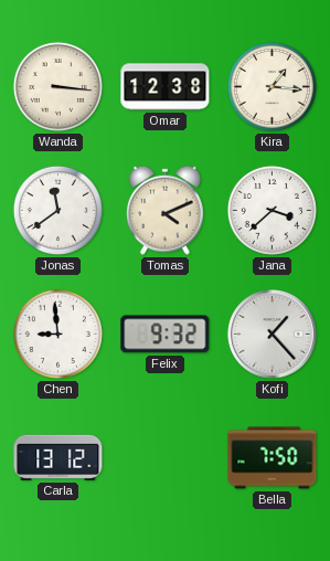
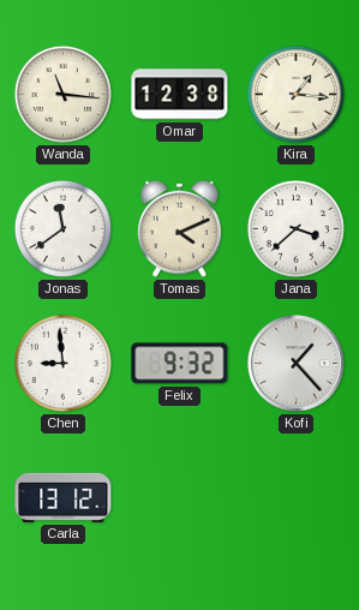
Wanda: 3:16 -> 11:16 (62, 94)
Bella: 7:50 -> none (273, 458)
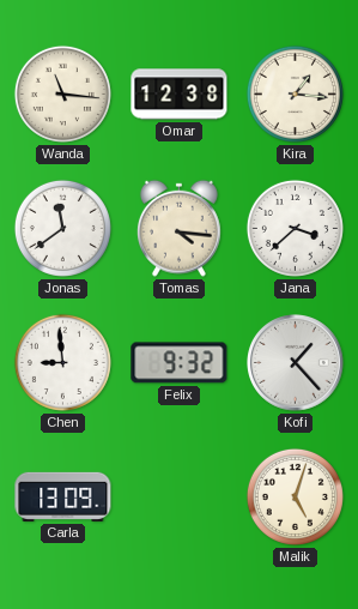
Tomas: 4:11 -> 4:16 (178, 228)
Carla: 13:12 -> 13:09 (63, 496)
Malik: none -> 5:03 (295, 496)
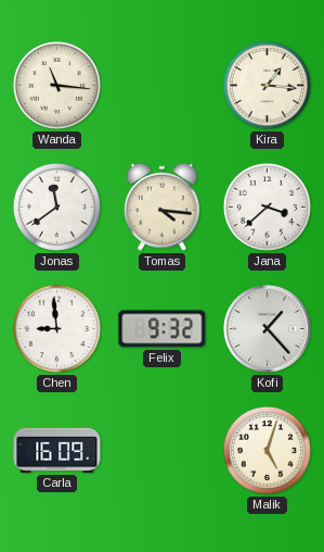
Omar: 12:38 -> none (180, 95)
Carla: 13:09 -> 16:09 (57, 450)
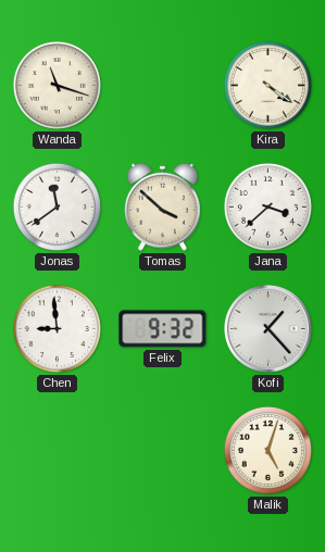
Wanda: 11:16 -> 11:18 (57, 85)
Kira: 1:16 -> 4:21 (267, 85)
Tomas: 4:16 -> 3:52 (162, 206)
Carla: 16:09 -> none (57, 450)
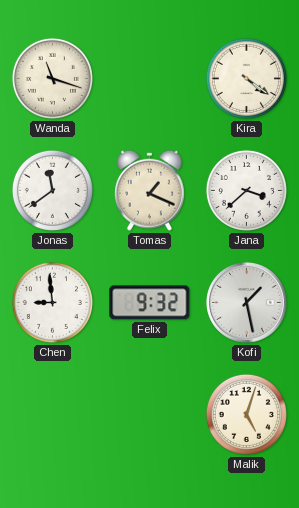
Tomas: 3:52 -> 1:19 (149, 190)
Kofi: 1:23 -> 1:28 (247, 303)
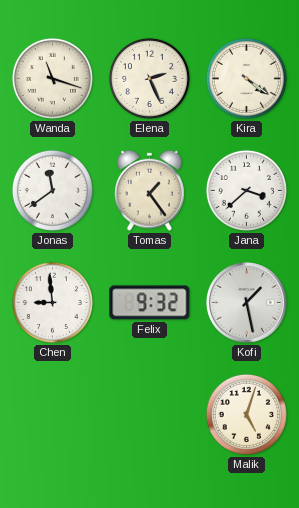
Elena: none -> 2:26 (149, 78)
Tomas: 1:19 -> 1:24 (149, 190)
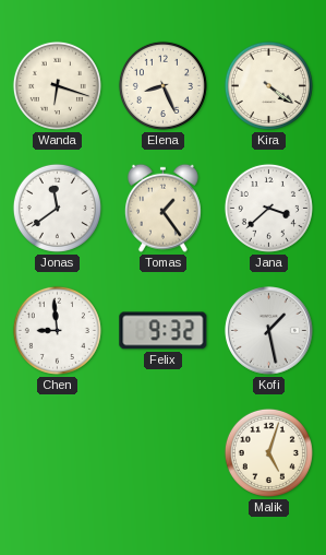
Wanda: 11:18 -> 6:18 (57, 85)
Elena: 2:26 -> 8:26 (162, 85)
